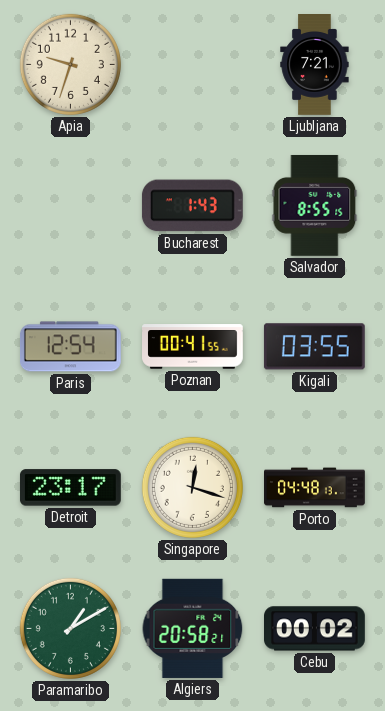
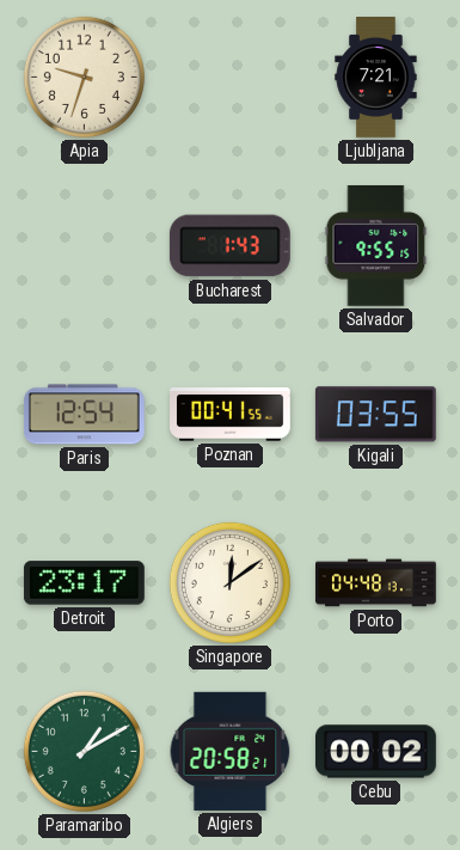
Salvador: 8:55 -> 9:55 (376, 245)
Singapore: 12:18 -> 12:09 (229, 582)
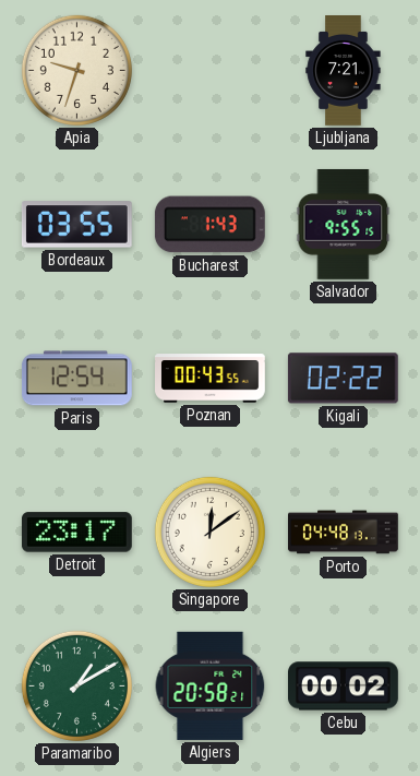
Bordeaux: none -> 03:55 (76, 225)
Poznan: 00:41 -> 00:43 (211, 379)
Kigali: 03:55 -> 02:22 (343, 379)
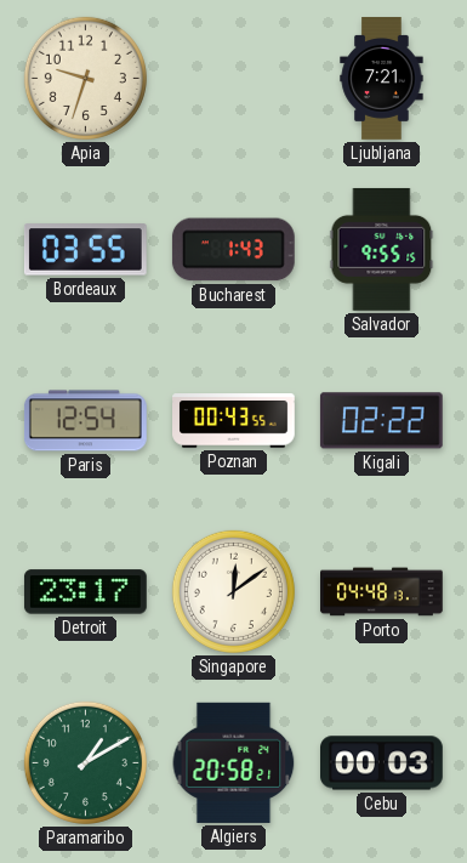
Cebu: 00:02 -> 00:03 (382, 763)
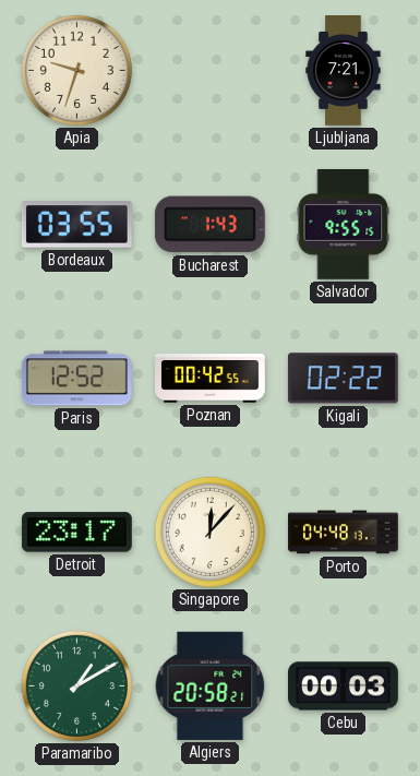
Paris: 12:54 -> 12:52 (76, 379)
Poznan: 00:43 -> 00:42 (211, 379)
Singapore: 12:09 -> 12:07 (209, 532)
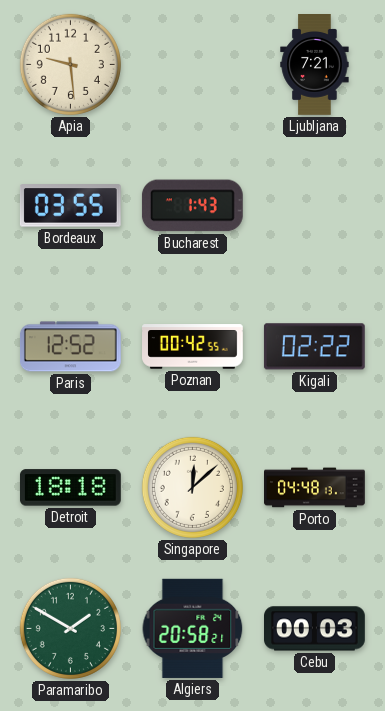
Apia: 9:33 -> 9:29 (70, 64)
Salvador: 9:55 -> none (344, 224)
Detroit: 23:17 -> 18:18 (70, 488)
Singapore: 12:07 -> 12:08 (192, 487)
Paramaribo: 1:10 -> 1:50 (70, 628)
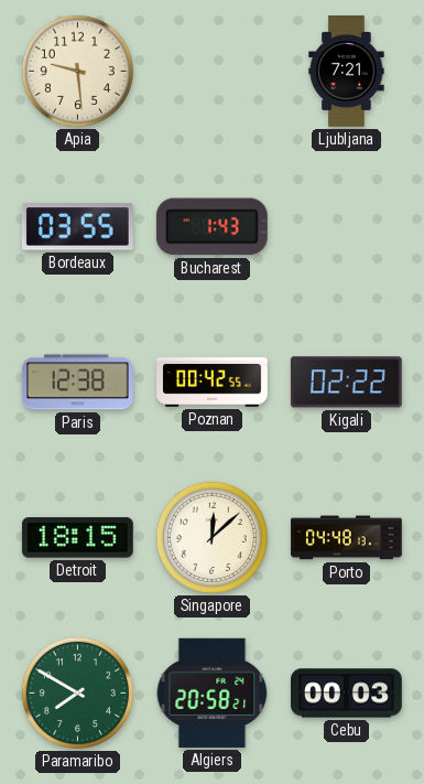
Paris: 12:52 -> 12:38 (77, 383)
Detroit: 18:18 -> 18:15 (77, 538)
Paramaribo: 1:50 -> 7:50 (77, 692)
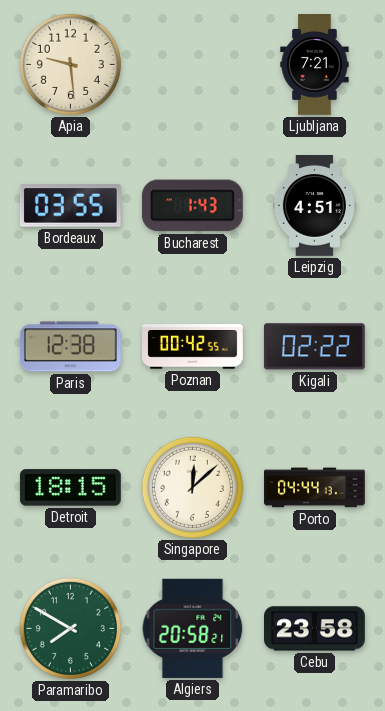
Leipzig: none -> 4:51 (314, 206)
Porto: 04:48 -> 04:44 (315, 488)
Cebu: 00:03 -> 23:58 (315, 629)
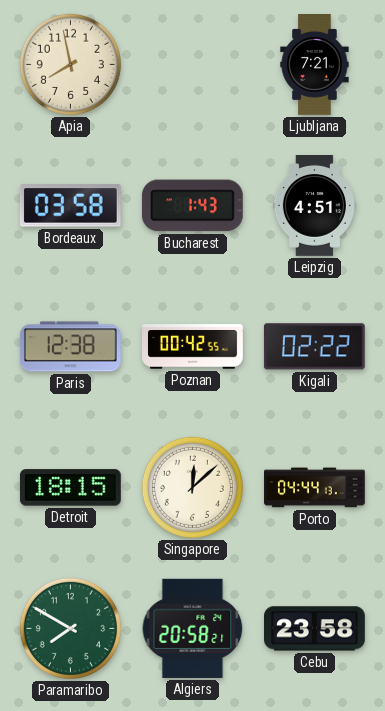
Apia: 9:29 -> 7:58 (70, 64)
Bordeaux: 03:55 -> 03:58 (70, 206)
